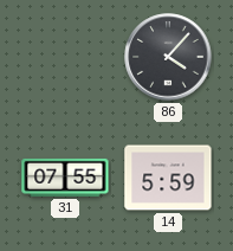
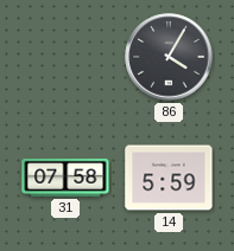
86: 4:07 -> 4:05 (169, 57)
31: 07:55 -> 07:58 (65, 178)
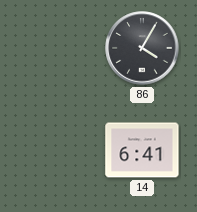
31: 07:58 -> none (65, 178)
14: 5:59 -> 6:41 (142, 150)
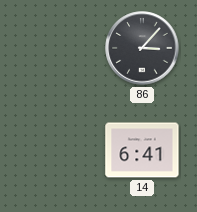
86: 4:05 -> 3:07 (142, 48)
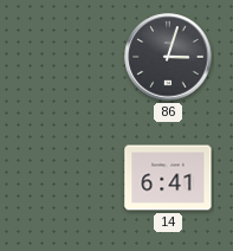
86: 3:07 -> 3:03 (168, 57)
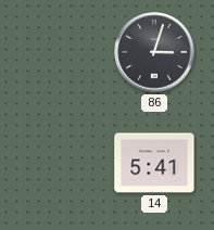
14: 6:41 -> 5:41 (154, 163)
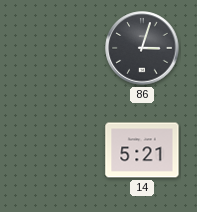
14: 5:41 -> 5:21 (142, 150)
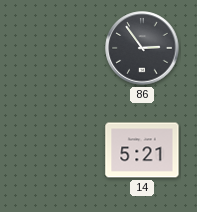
86: 3:03 -> 2:54 (142, 48)
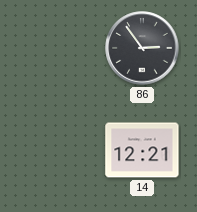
14: 5:21 -> 12:21 (142, 150)
